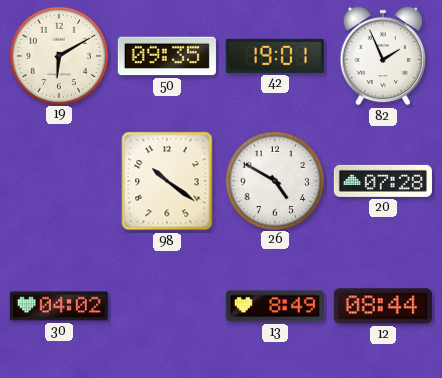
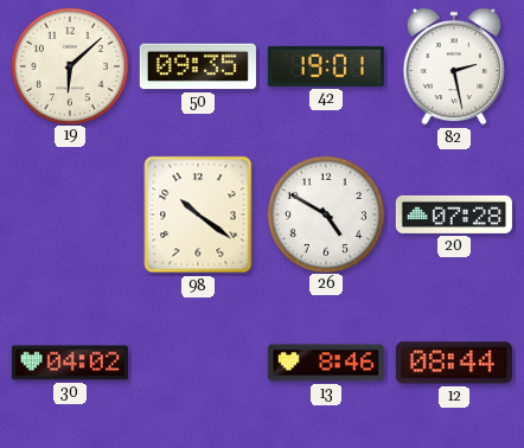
19: 6:10 -> 6:08 (69, 65)
82: 1:56 -> 2:28 (454, 66)
13: 8:49 -> 8:46 (326, 363)
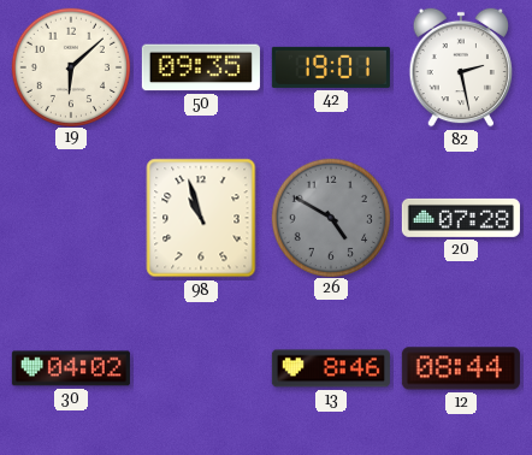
98: 10:21 -> 10:57 (201, 218)
26 dial: white -> grey (330, 217)
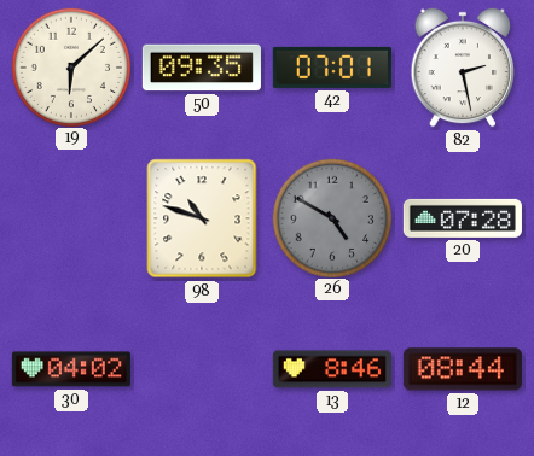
42: 19:01 -> 07:01 (332, 68)
98: 10:57 -> 10:48 (202, 218)
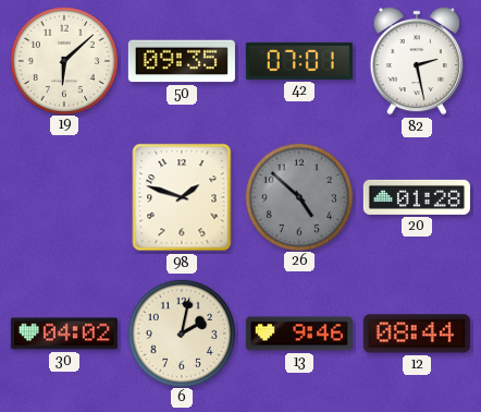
98: 10:48 -> 1:48 (182, 197)
26: 4:50 -> 4:52 (298, 196)
20: 07:28 -> 01:28 (417, 197)
6: none -> 2:02 (181, 332)
13: 8:46 -> 9:46 (299, 334)
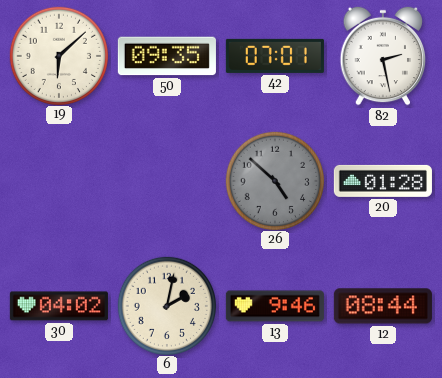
98: 1:48 -> none (182, 197)
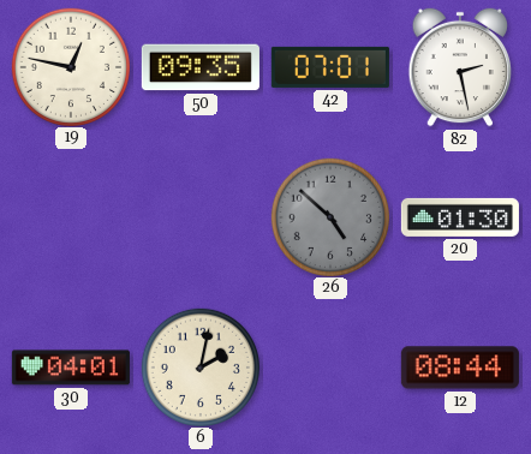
19: 6:08 -> 12:47 (70, 66)
20: 01:28 -> 01:30 (460, 217)
30: 04:02 -> 04:01 (71, 368)
13: 9:46 -> none (275, 306)
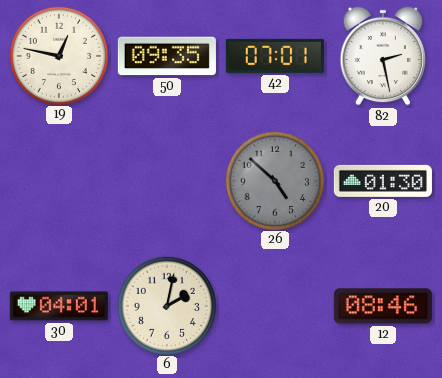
12: 08:44 -> 08:46 (383, 306)
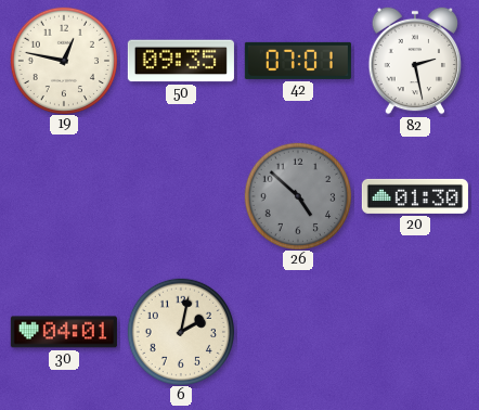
12: 08:46 -> none (383, 306)
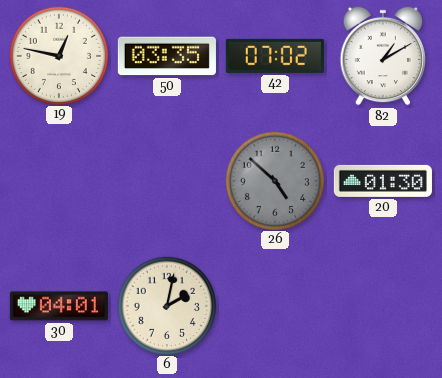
50: 09:35 -> 03:35 (167, 56)
42: 07:01 -> 07:02 (275, 56)
82: 2:28 -> 1:10 (383, 56)
